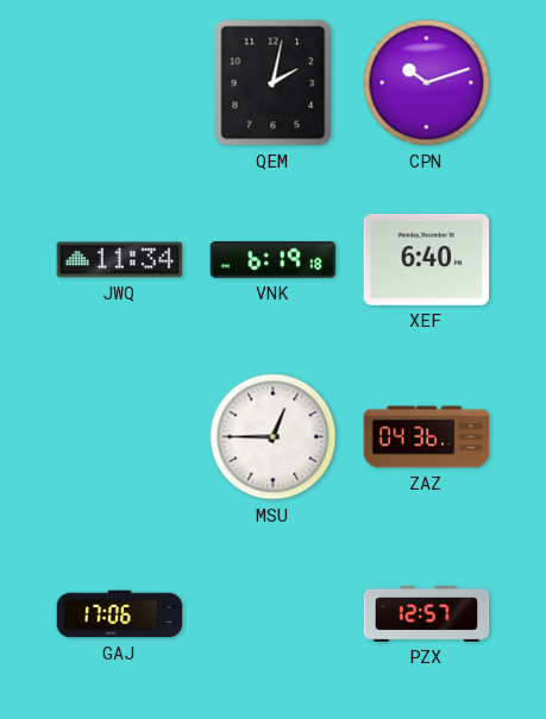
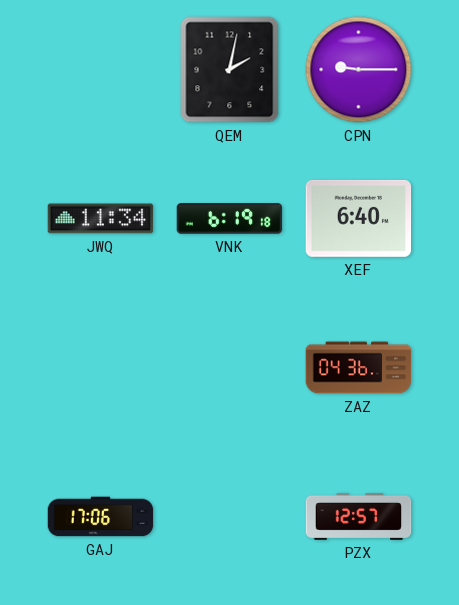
CPN: 10:12 -> 9:15 (359, 70)
MSU: 12:45 -> none (274, 437)
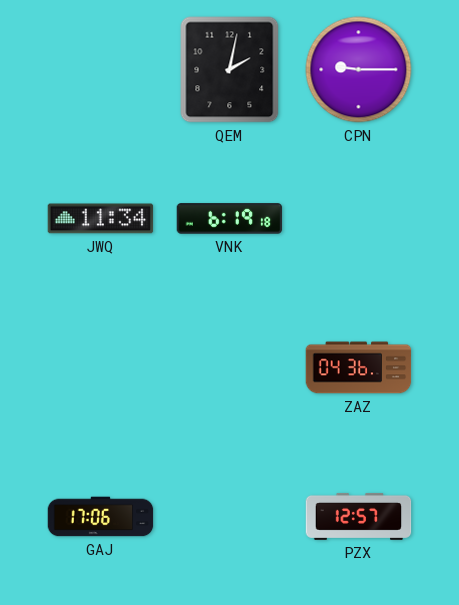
XEF: 6:40 -> none (359, 218)
